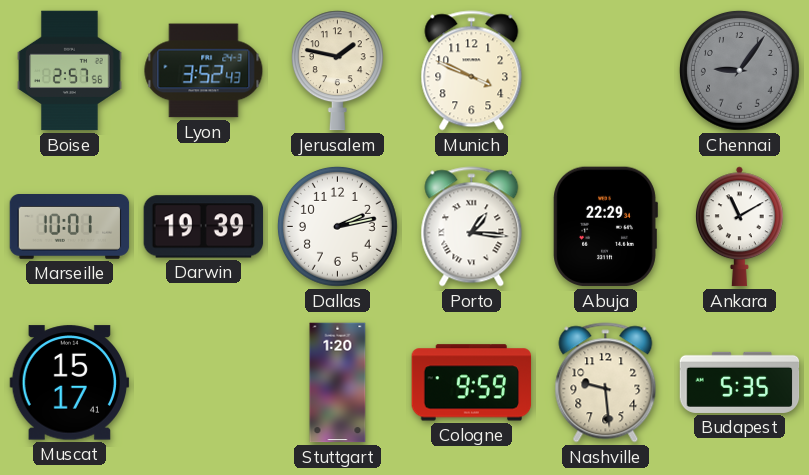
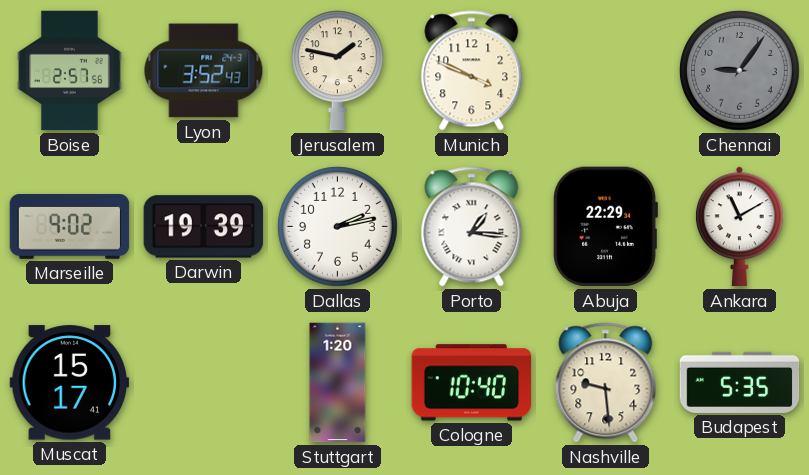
Marseille: 10:01 -> 9:02 (70, 227)
Cologne: 9:59 -> 10:40 (472, 383)
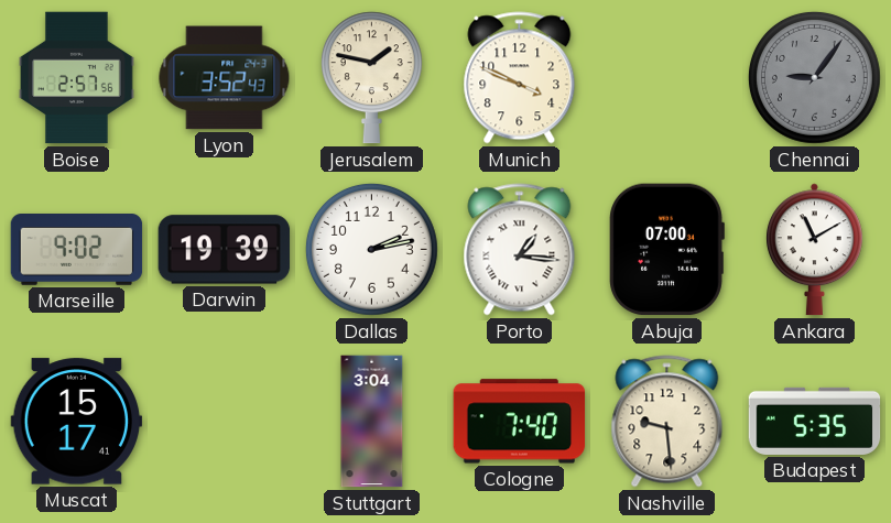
Abuja: 22:29 -> 07:00 (666, 250)
Stuttgart: 1:20 -> 3:04 (372, 422)
Cologne: 10:40 -> 7:40 (520, 422)
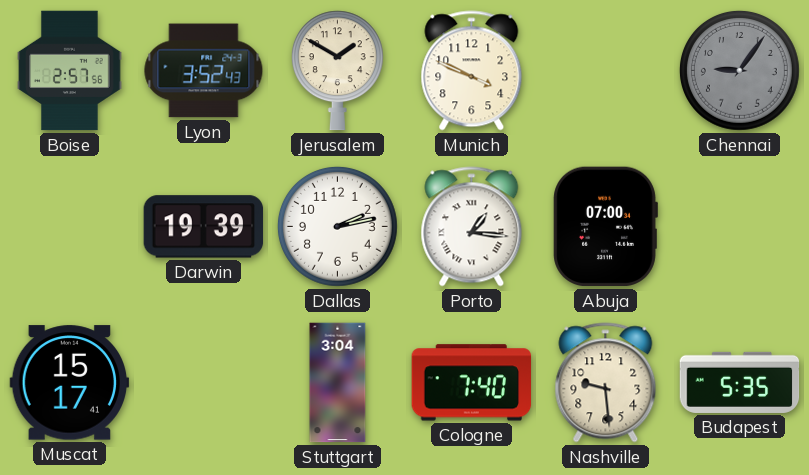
Jerusalem: 1:47 -> 1:50 (337, 71)
Marseille: 9:02 -> none (77, 250)
Ankara: 11:10 -> none (814, 250)
